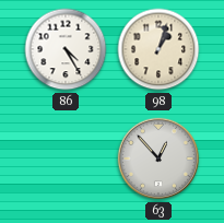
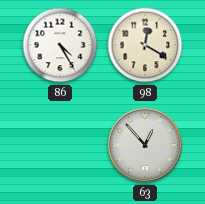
98: 1:03 -> 12:20 (145, 45)
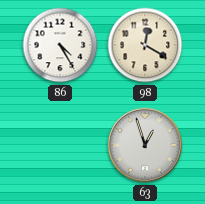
63: 12:53 -> 12:57 (145, 145)
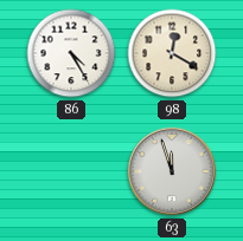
63: 12:57 -> 11:57 (172, 171)
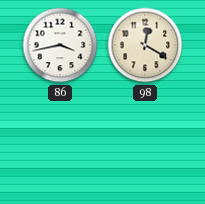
86: 4:25 -> 3:43 (60, 45)
63: 11:57 -> none (172, 171)
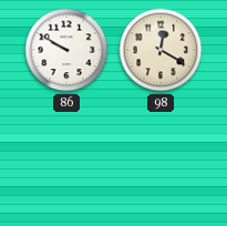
86: 3:43 -> 9:50 (66, 50)
